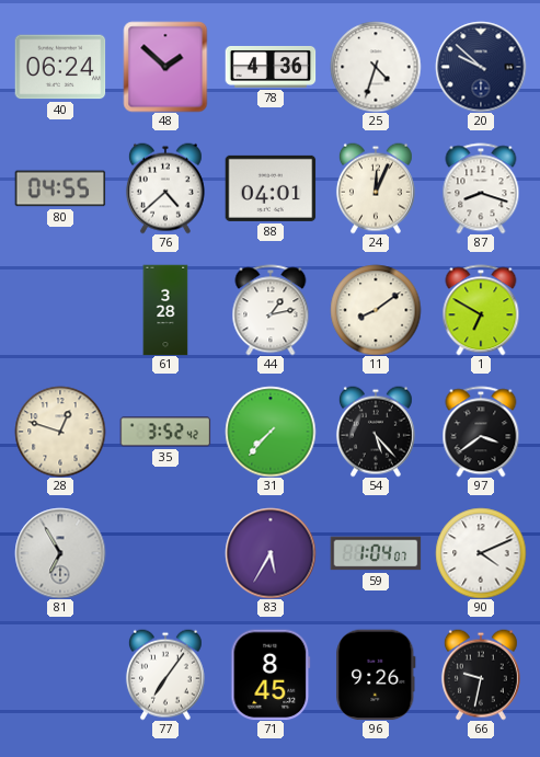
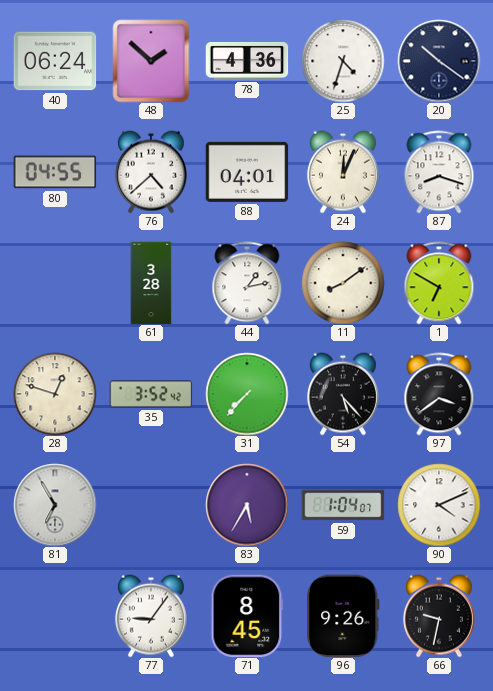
20: 9:52 -> 10:21 (439, 61)
77: 7:06 -> 9:06 (151, 616)
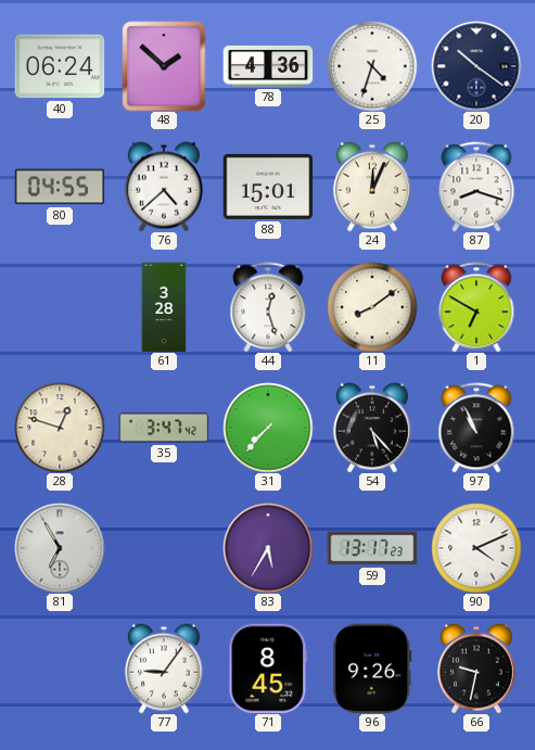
88: 04:01 -> 15:01 (268, 187)
44: 1:13 -> 12:27 (268, 307)
35: 3:52 -> 3:47 (164, 428)
97: 3:39 -> 10:56 (476, 428)
59: 1:04 -> 13:17 (372, 548)
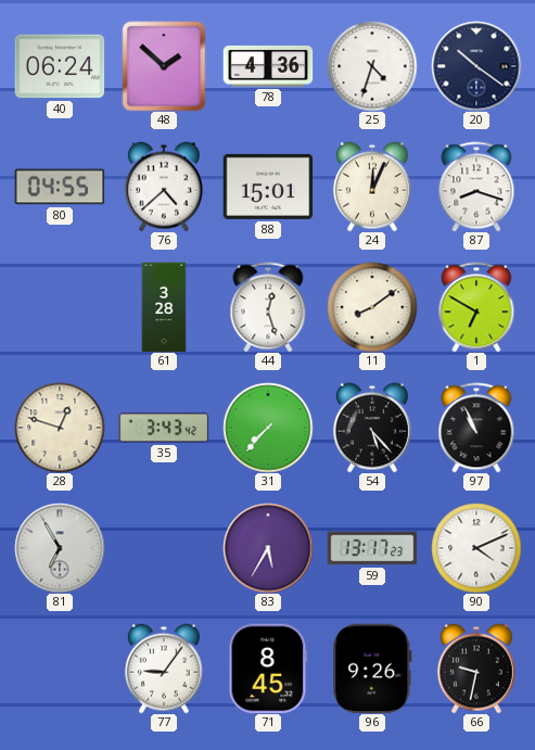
35: 3:47 -> 3:43 (164, 428)
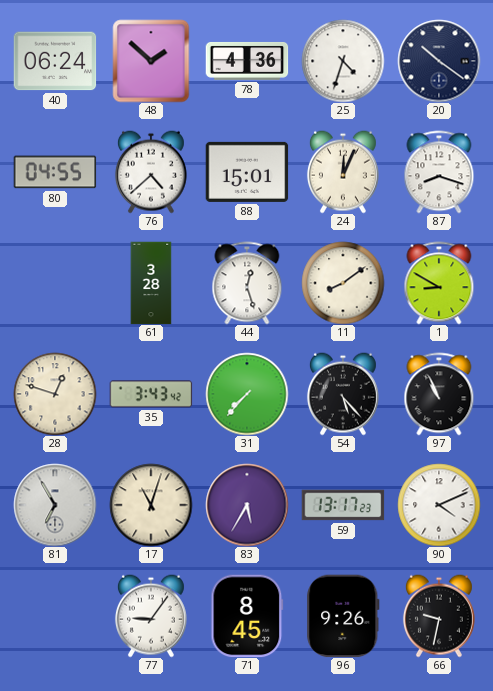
1: 6:50 -> 8:50 (439, 283)
17: none -> 11:03 (151, 505)
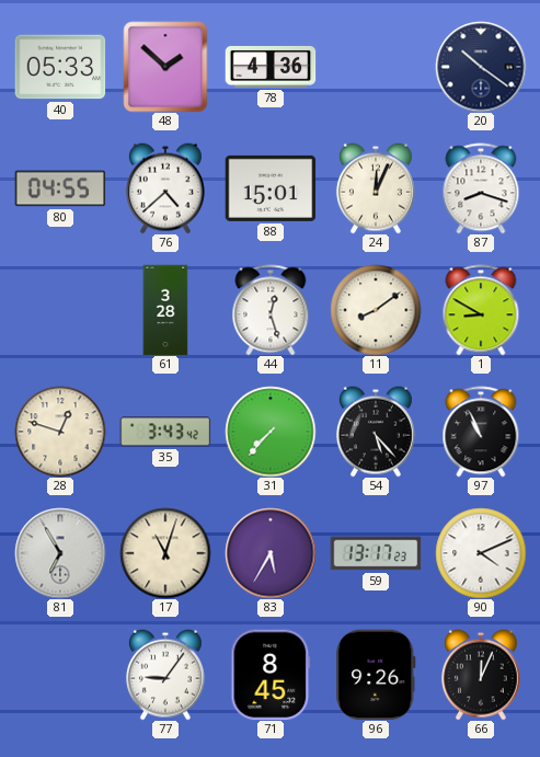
40: 06:24 -> 05:33 (60, 67)
25: 4:33 -> none (343, 61)
66: 9:32 -> 12:04 (481, 675)
